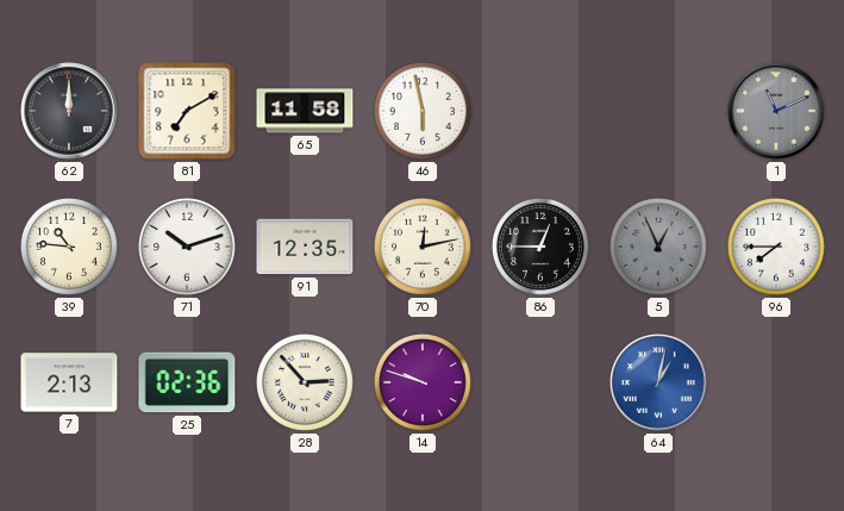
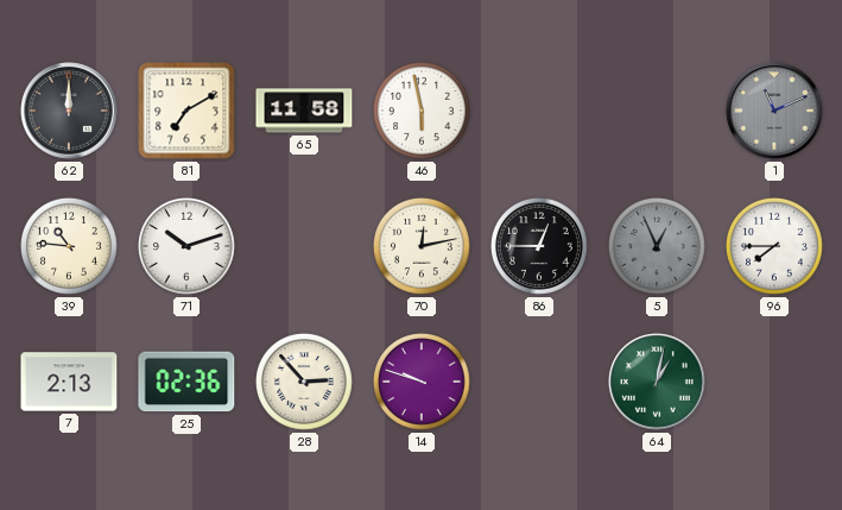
91: 12:35 -> none (305, 247)
64 dial: blue -> green (657, 382)
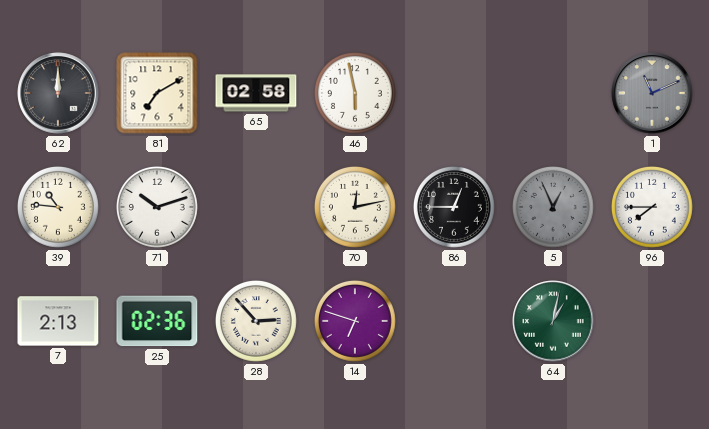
65: 11:58 -> 02:58 (256, 93)
14: 9:48 -> 6:48 (355, 321)
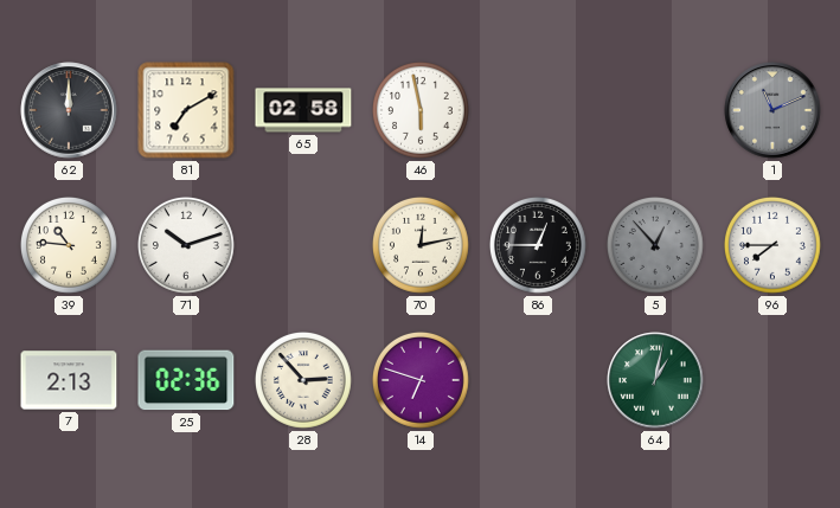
5: 12:56 -> 12:53 (655, 245)
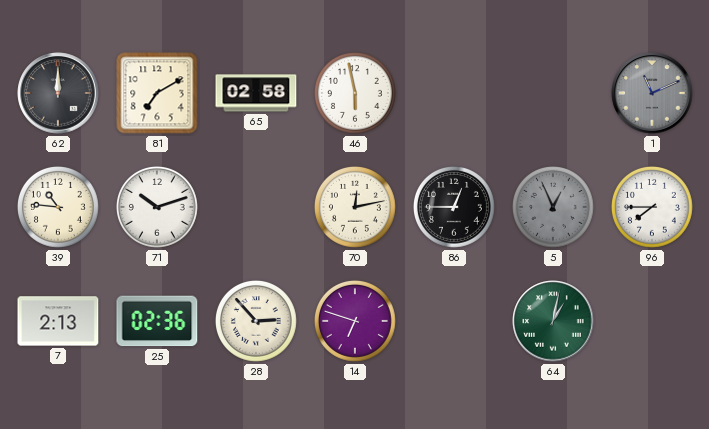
5: 12:53 -> 12:56 (553, 207)
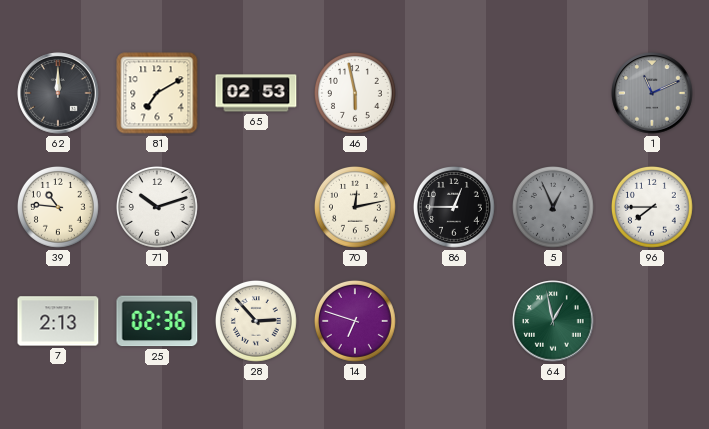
65: 02:58 -> 02:53 (256, 93)
64: 1:02 -> 12:58 (553, 321)
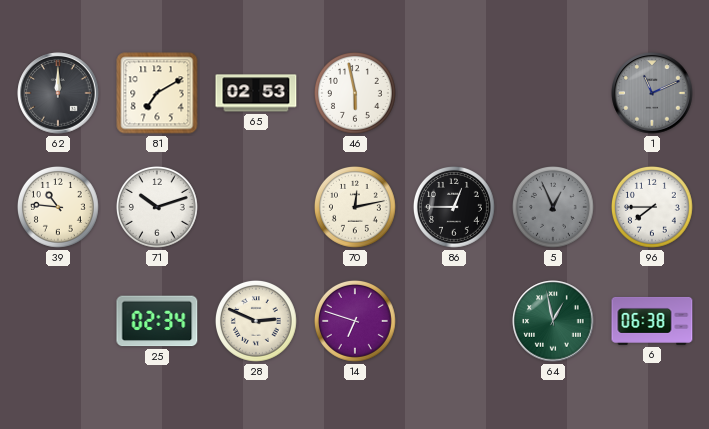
7: 2:13 -> none (58, 321)
25: 02:36 -> 02:34 (157, 321)
28: 2:53 -> 2:49 (256, 321)
6: none -> 06:38 (652, 321)
